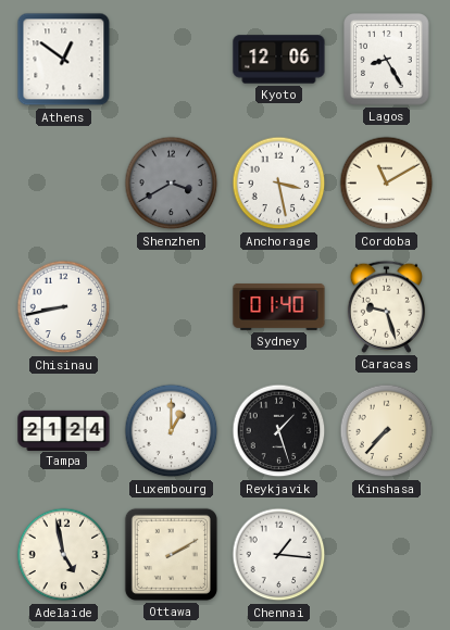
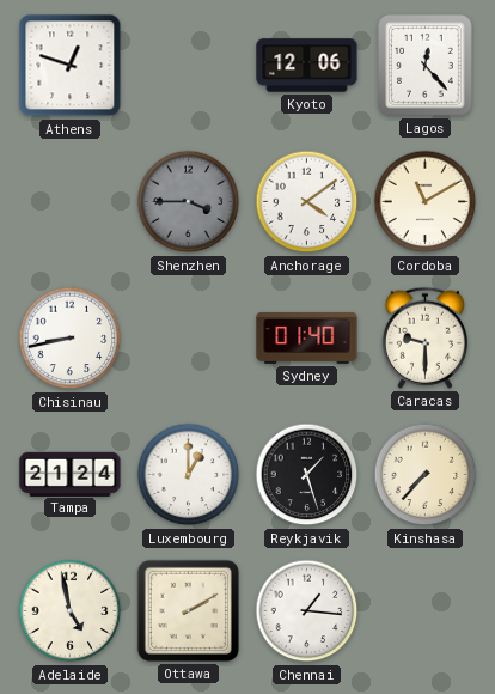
Athens: 12:51 -> 12:48 (71, 66)
Lagos: 8:25 -> 12:23 (426, 66)
Shenzhen: 3:40 -> 3:45 (189, 202)
Anchorage: 3:28 -> 4:09 (307, 202)
Caracas: 9:27 -> 9:30 (424, 337)
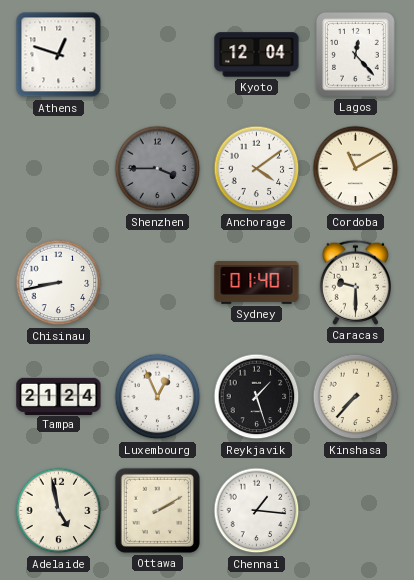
Kyoto: 12:06 -> 12:04 (257, 55)
Luxembourg: 1:00 -> 12:56 (158, 397)
